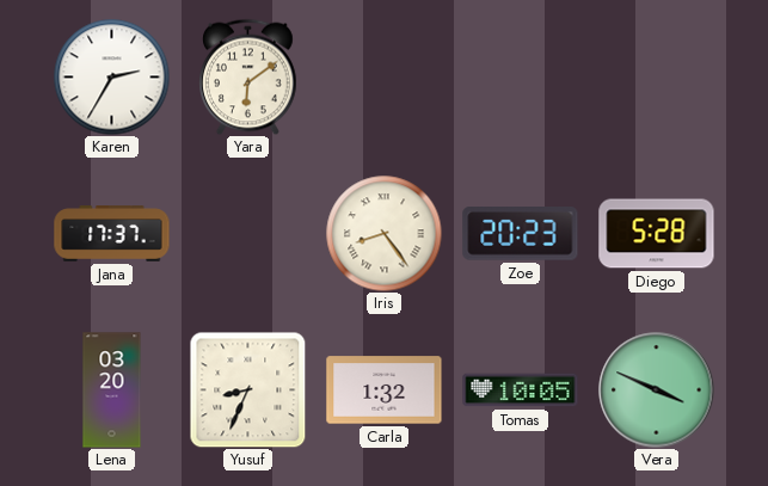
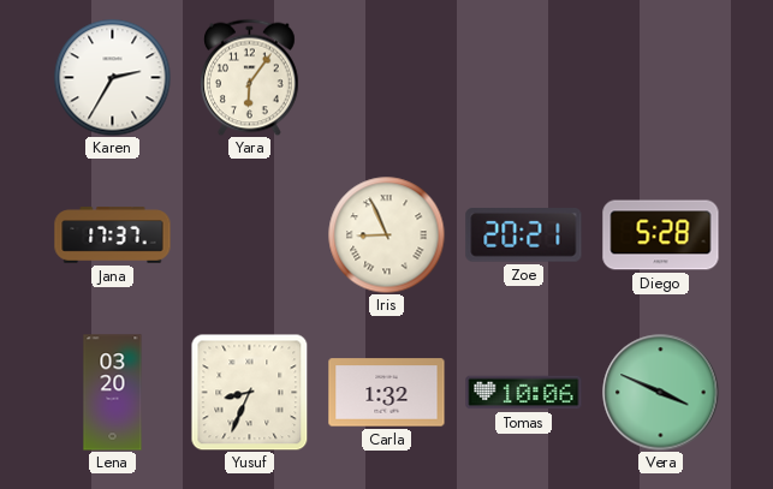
Yara: 6:09 -> 6:06 (250, 77)
Iris: 8:24 -> 8:56 (386, 234)
Zoe: 20:23 -> 20:21 (524, 235)
Tomas: 10:05 -> 10:06 (524, 393)
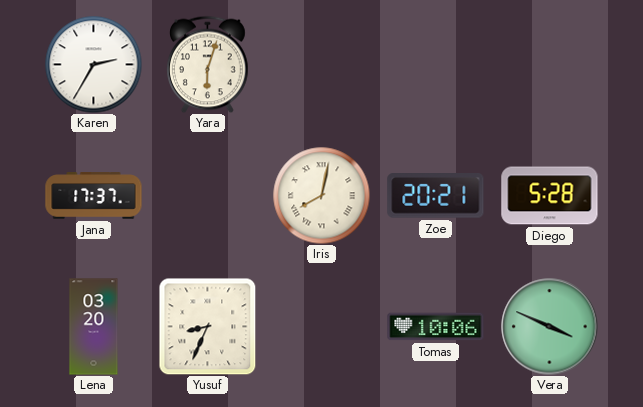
Yara: 6:06 -> 6:03 (208, 64)
Iris: 8:56 -> 8:02 (321, 195)
Carla: 1:32 -> none (387, 393)
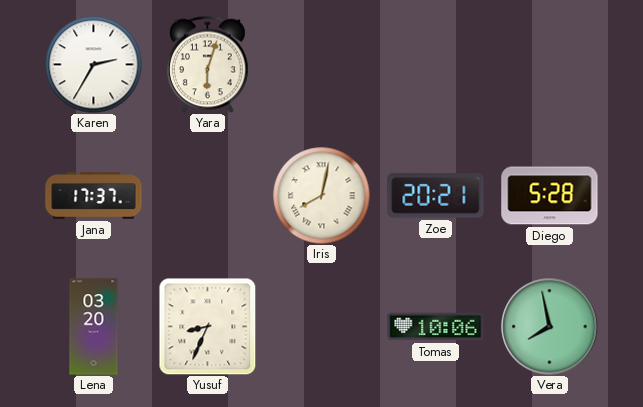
Vera: 3:49 -> 7:58 (550, 327)
